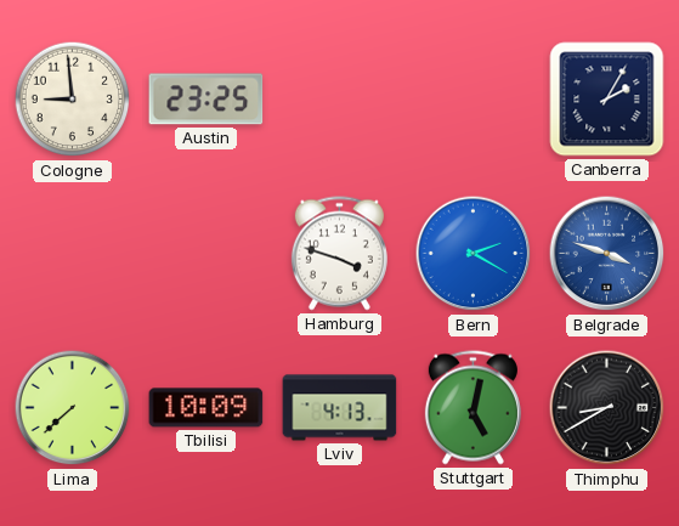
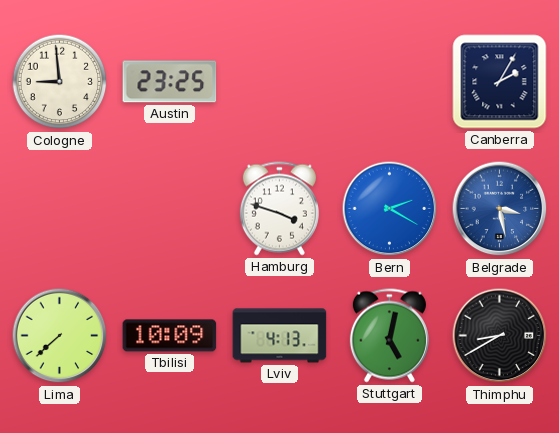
Belgrade: 3:48 -> 3:28 (500, 209)
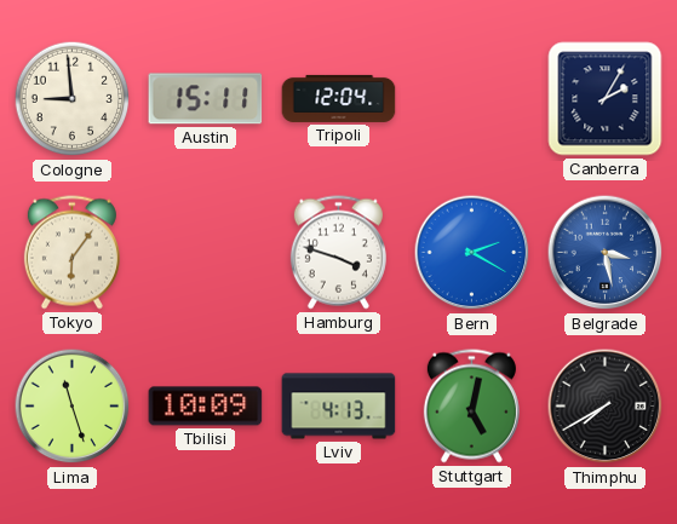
Austin: 23:25 -> 15:11 (206, 99)
Tripoli: none -> 12:04 (339, 98)
Tokyo: none -> 6:06 (71, 253)
Lima: 7:38 -> 11:27 (73, 407)
Thimphu: 8:40 -> 7:40 (606, 407)
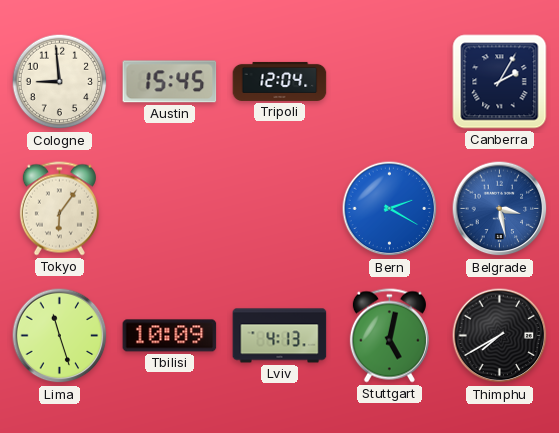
Austin: 15:11 -> 15:45 (170, 82)
Hamburg: 3:48 -> none (338, 253)
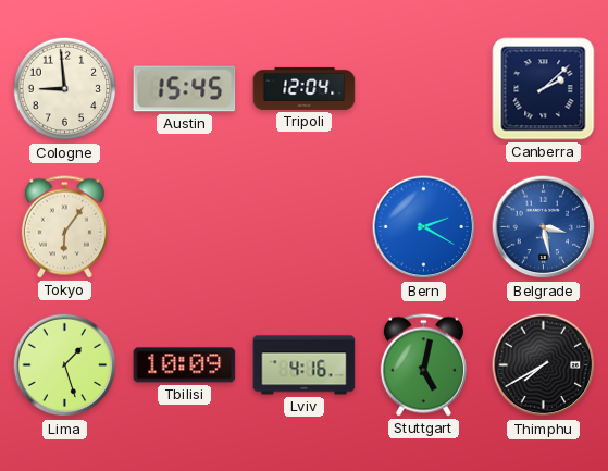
Canberra: 2:05 -> 2:08 (544, 89)
Lima: 11:27 -> 1:27 (65, 365)
Lviv: 4:13 -> 4:16 (305, 365)
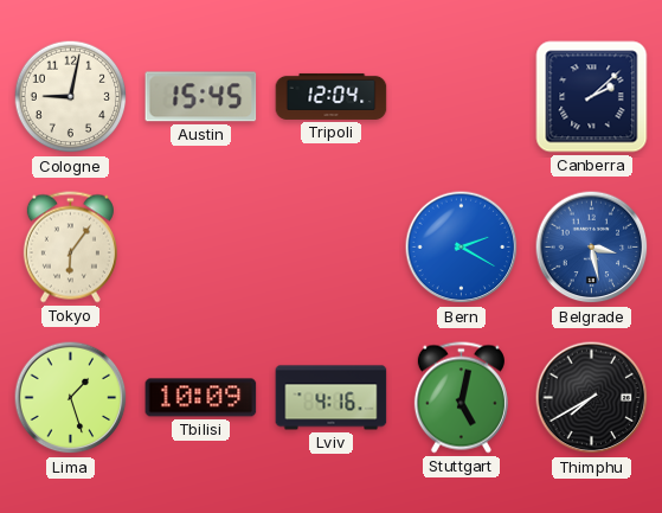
Cologne: 8:59 -> 9:02 (71, 97)
